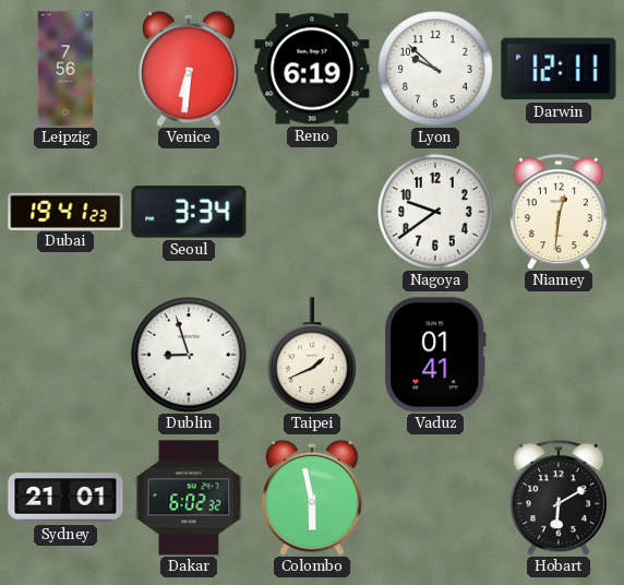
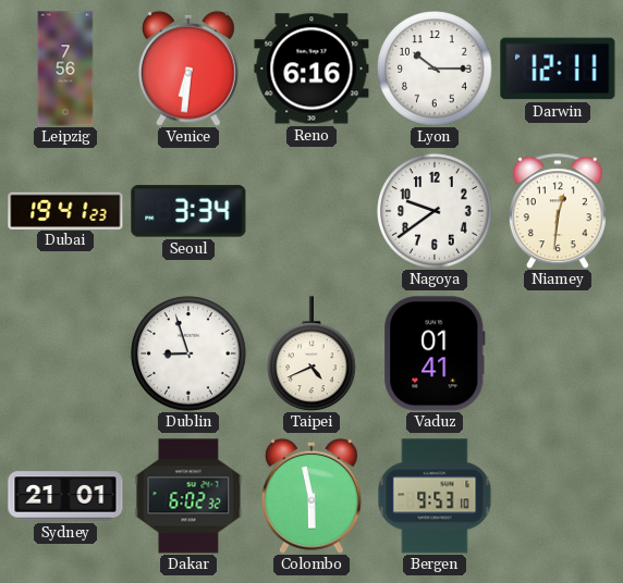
Reno: 6:19 -> 6:16 (311, 69)
Lyon: 9:52 -> 10:15 (435, 69)
Taipei: 1:41 -> 4:41 (311, 353)
Bergen: none -> 9:53 (435, 496)
Hobart: 6:10 -> none (559, 498)
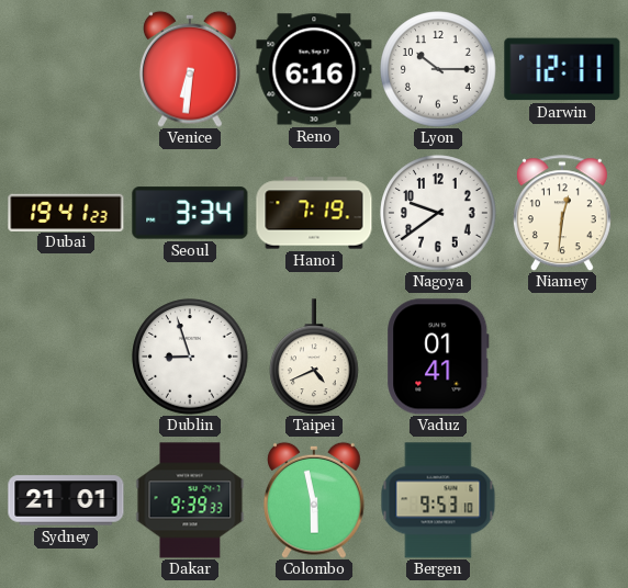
Leipzig: 7:56 -> none (65, 69)
Hanoi: none -> 7:19 (314, 213)
Dakar: 6:02 -> 9:39 (190, 500)
